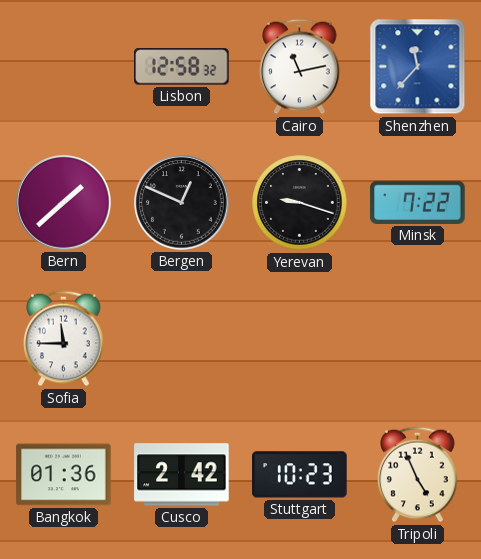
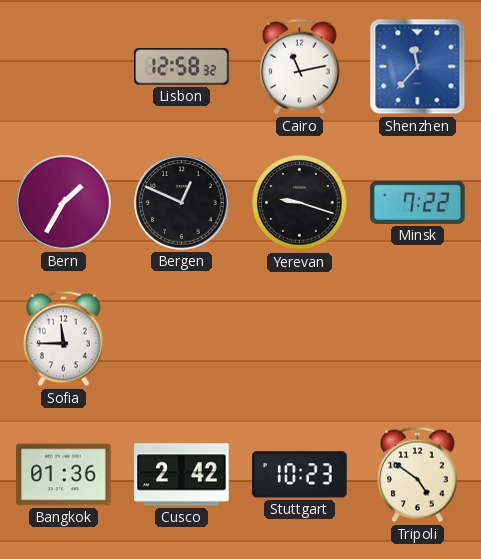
Bern: 1:38 -> 1:35 (64, 203)
Tripoli: 4:56 -> 4:51 (418, 475)
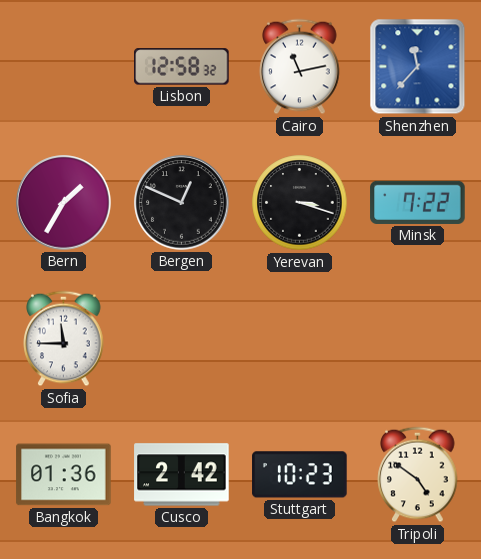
Yerevan: 9:18 -> 3:18 (300, 203)
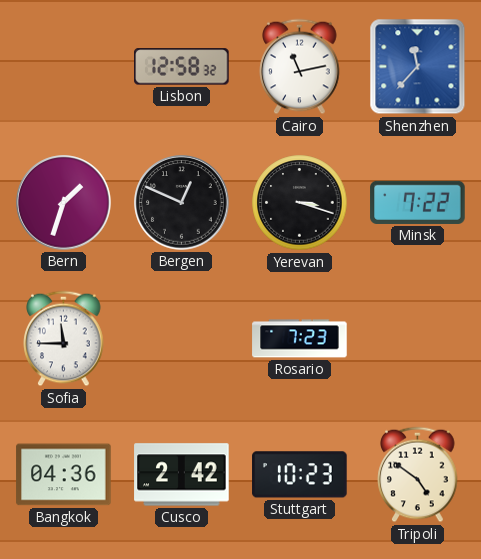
Bern: 1:35 -> 1:33 (64, 203)
Rosario: none -> 7:23 (300, 339)
Bangkok: 01:36 -> 04:36 (64, 475)
